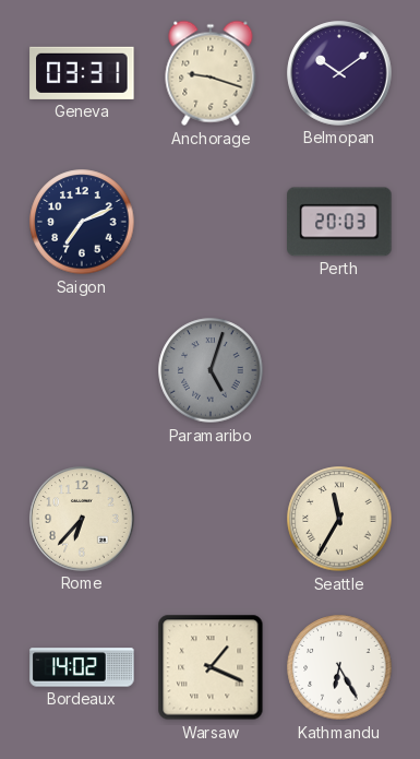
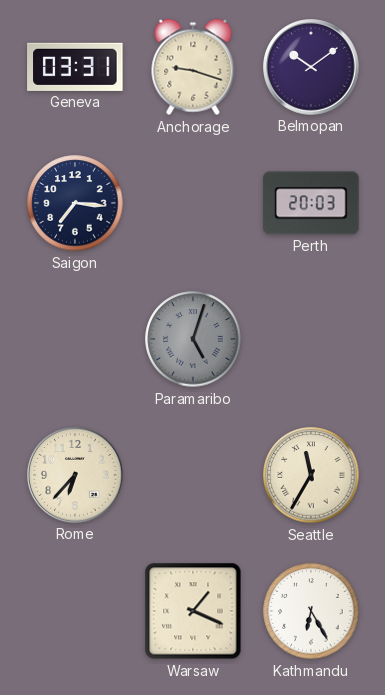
Saigon: 7:11 -> 7:16 (75, 203)
Bordeaux: 14:02 -> none (82, 667)
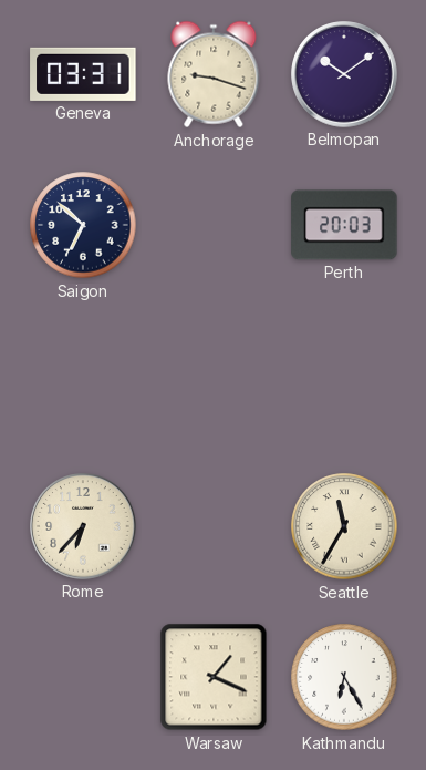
Saigon: 7:16 -> 6:52 (83, 225)
Paramaribo: 5:03 -> none (193, 339)
